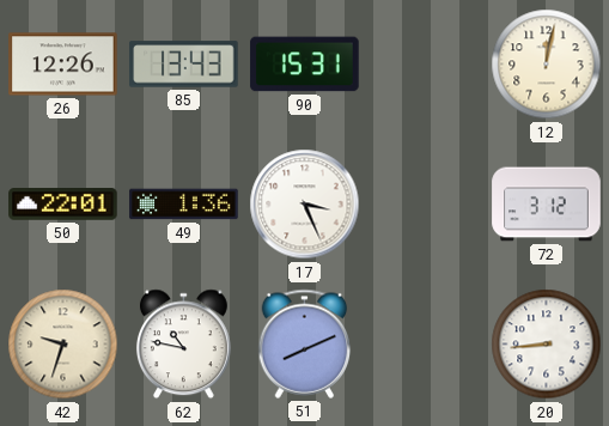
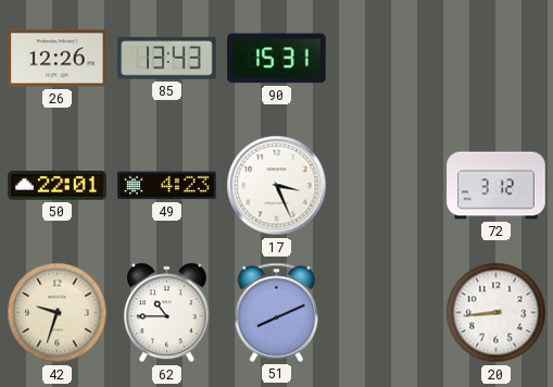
12: 12:02 -> none (547, 65)
49: 1:36 -> 4:23 (167, 186)
62: 10:47 -> 10:45 (166, 313)
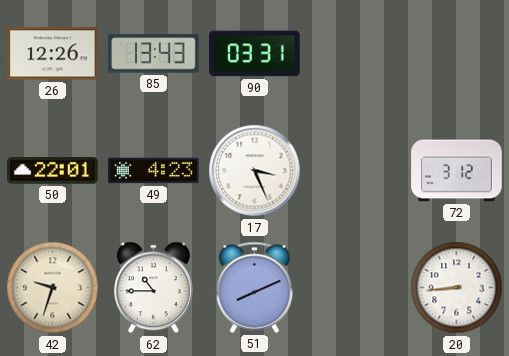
90: 15:31 -> 03:31 (255, 54)
